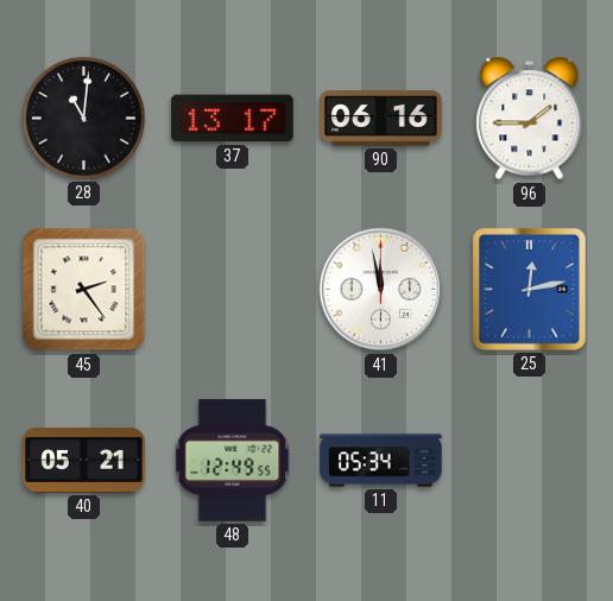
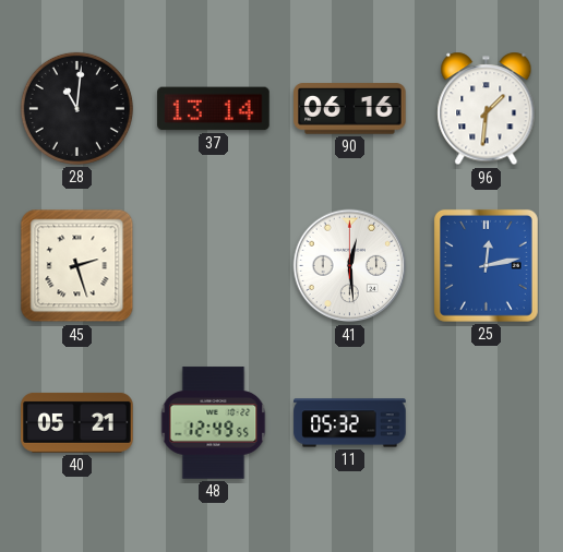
37: 13:17 -> 13:14 (214, 109)
96: 1:45 -> 1:31 (487, 109)
45: 2:24 -> 2:27 (77, 266)
41: 11:58 -> 12:29 (350, 266)
11: 05:34 -> 05:32 (350, 423)
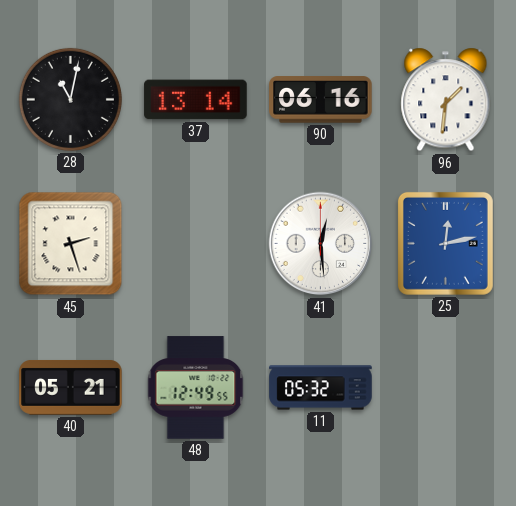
28: 11:01 -> 11:02 (70, 99)
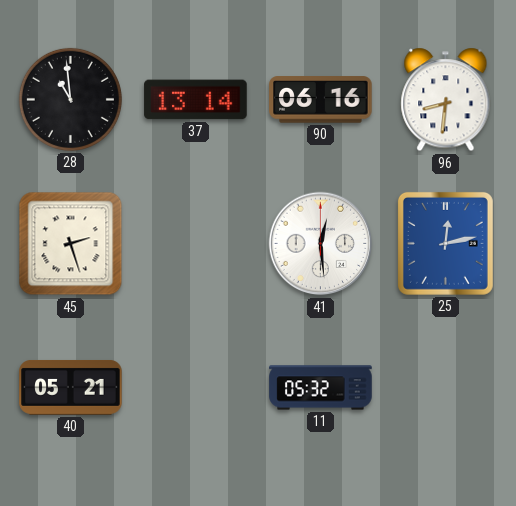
28: 11:02 -> 10:59 (70, 99)
96: 1:31 -> 8:31 (446, 100)
48: 12:49 -> none (196, 388)
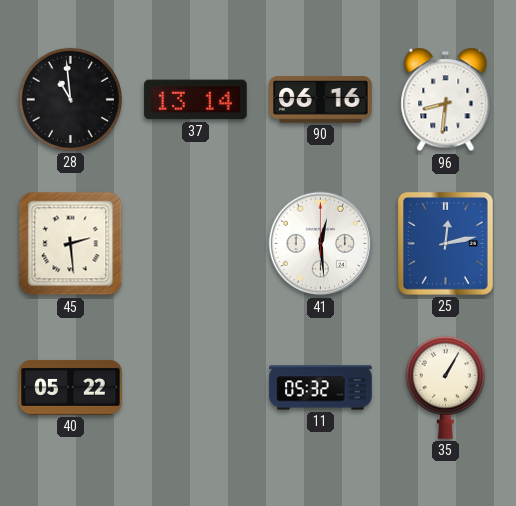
45: 2:27 -> 2:29 (71, 244)
40: 05:21 -> 05:22 (71, 387)
35: none -> 1:05 (445, 387)
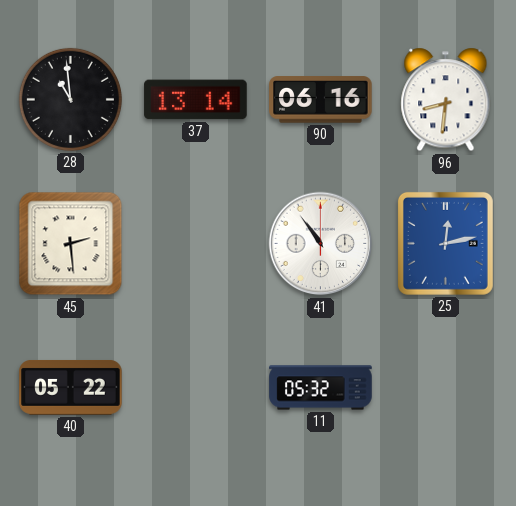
41: 12:29 -> 10:54 (321, 244)
35: 1:05 -> none (445, 387)
